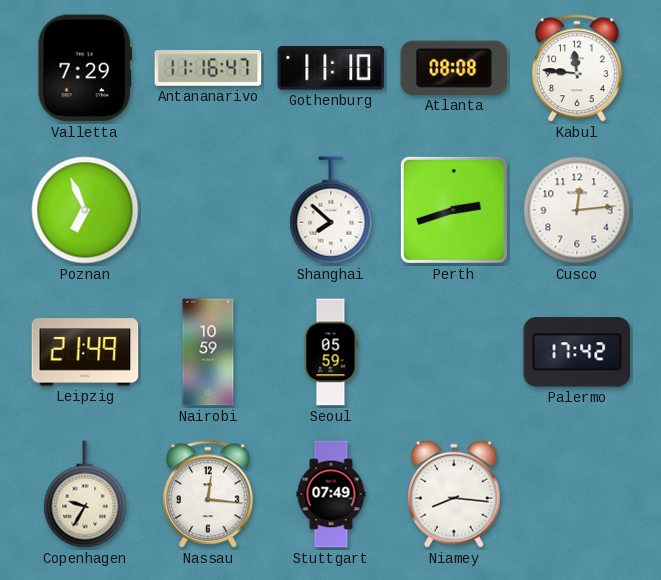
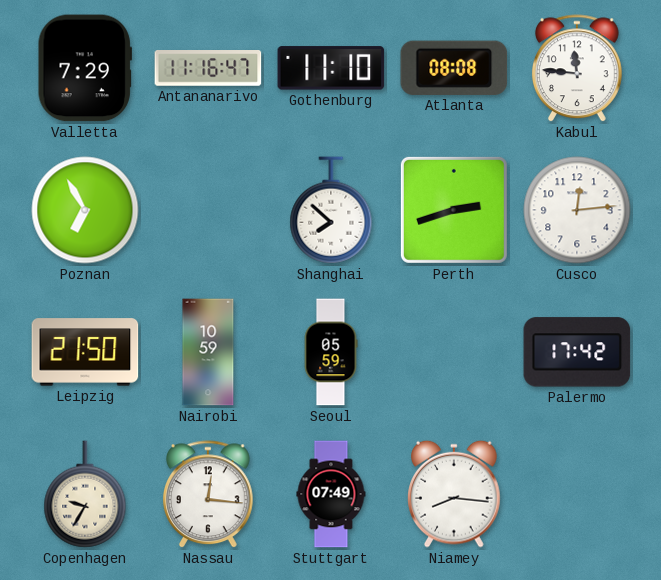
Poznan: 6:56 -> 6:55 (85, 210)
Leipzig: 21:49 -> 21:50 (85, 352)
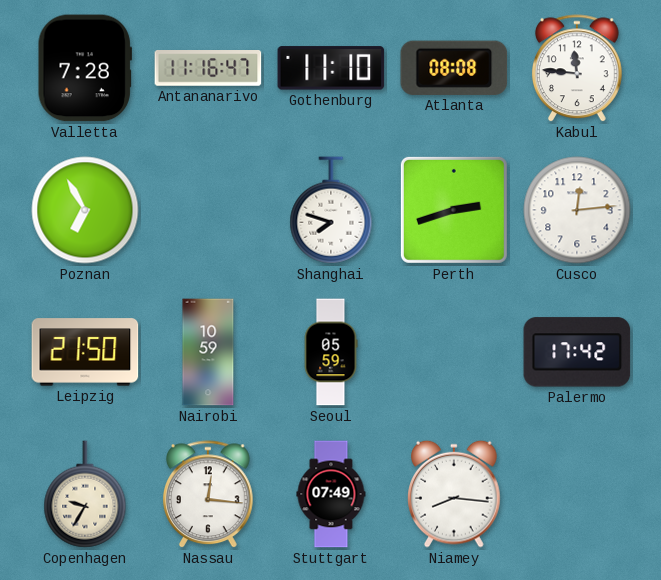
Valletta: 7:29 -> 7:28 (85, 68)
Shanghai: 7:52 -> 7:48 (331, 210)
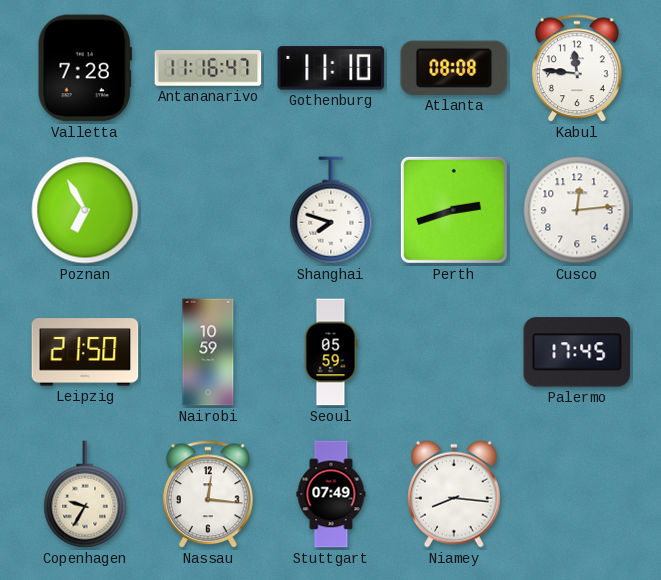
Palermo: 17:42 -> 17:45 (577, 352)
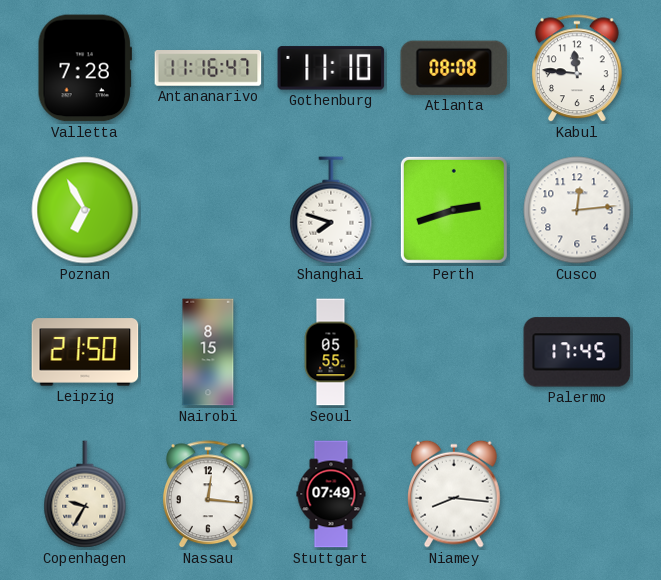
Nairobi: 10:59 -> 8:15 (208, 352)
Seoul: 05:59 -> 05:55 (331, 352)
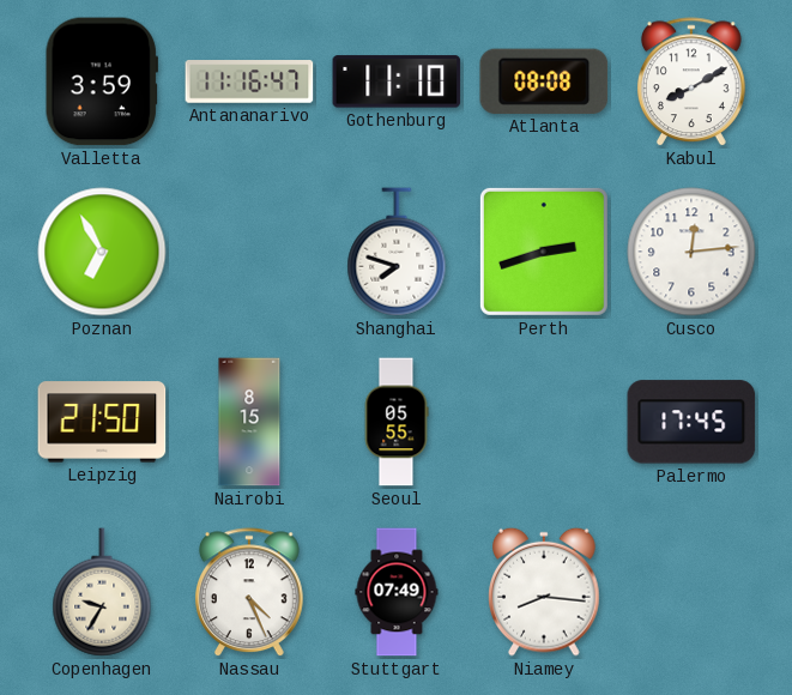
Valletta: 7:28 -> 3:59 (102, 81)
Kabul: 11:46 -> 8:10 (691, 83)
Nassau: 12:16 -> 4:26 (249, 593)
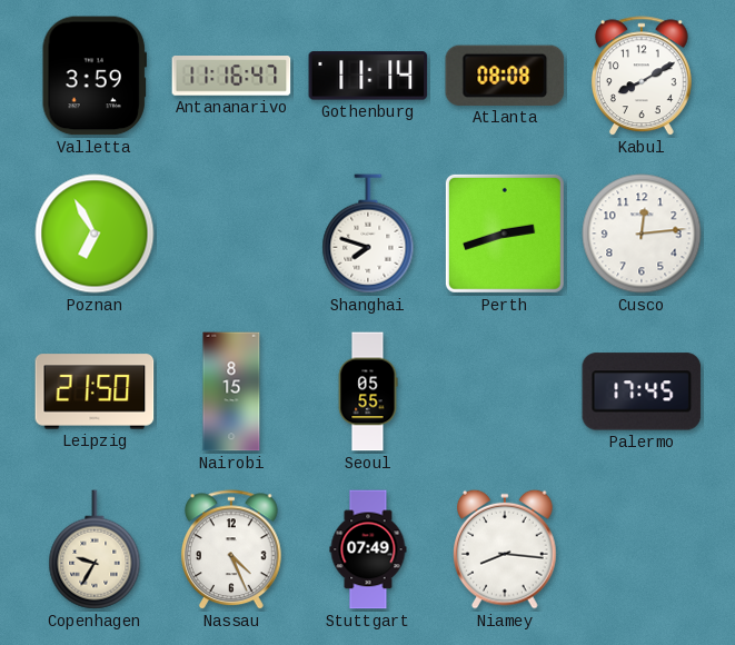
Gothenburg: 11:10 -> 11:14 (368, 76)
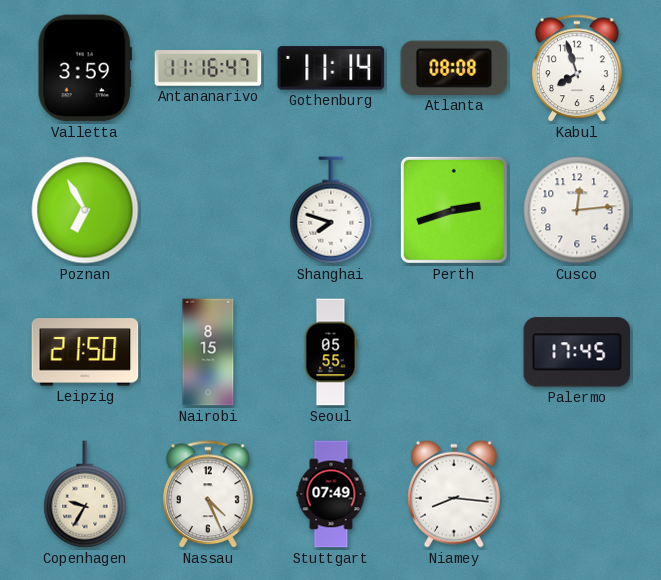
Kabul: 8:10 -> 7:57 (577, 69)
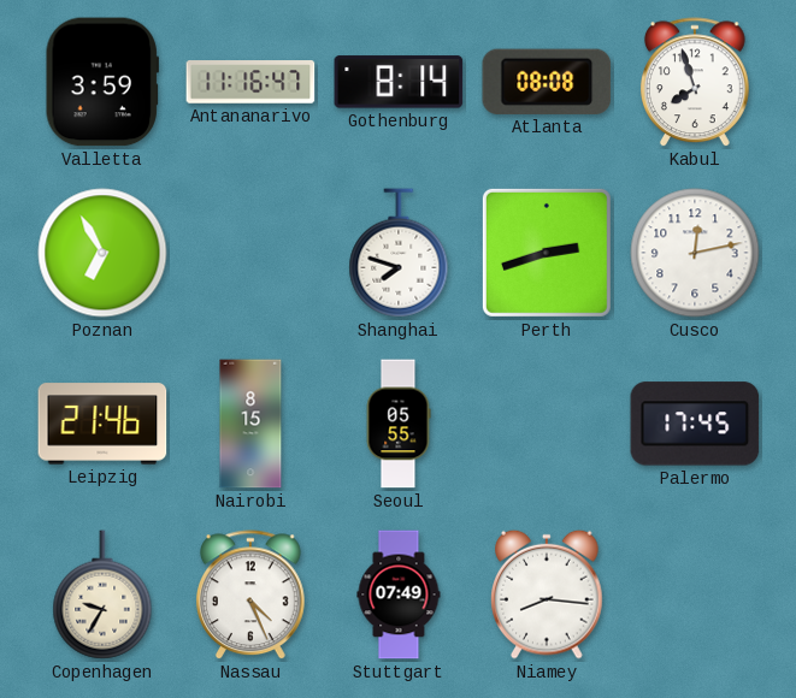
Gothenburg: 11:14 -> 8:14 (399, 82)
Cusco: 12:14 -> 12:13 (695, 253)
Leipzig: 21:50 -> 21:46 (102, 424)
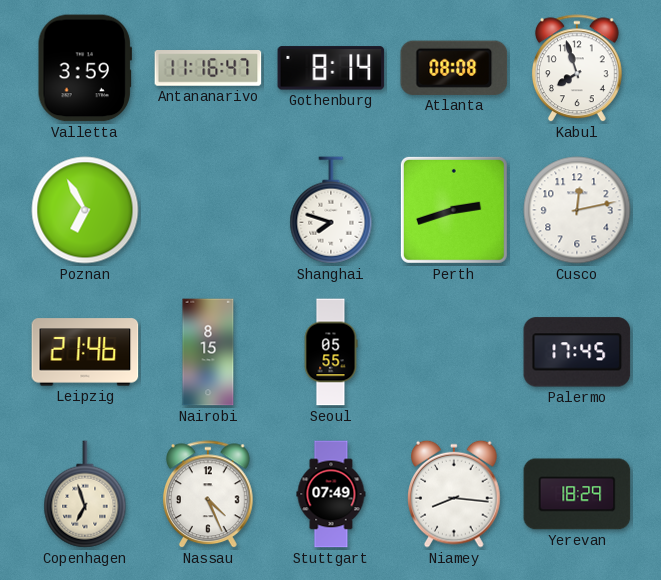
Copenhagen: 9:35 -> 6:57 (85, 494)
Yerevan: none -> 18:29 (577, 494)
